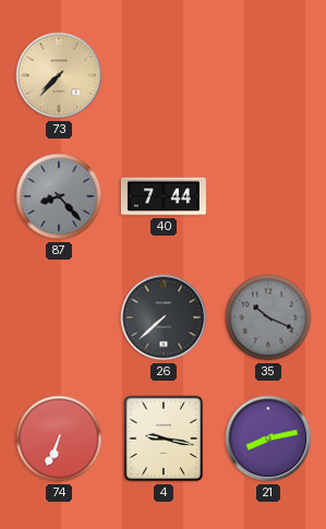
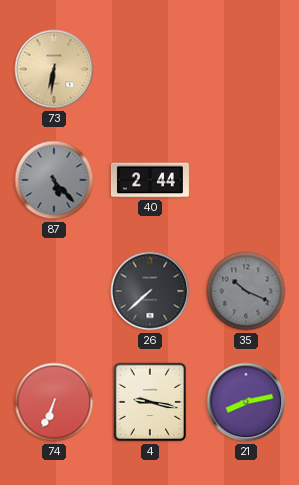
73: 7:37 -> 6:31 (54, 69)
87: 8:23 -> 5:23 (54, 180)
40: 7:44 -> 2:44 (150, 180)
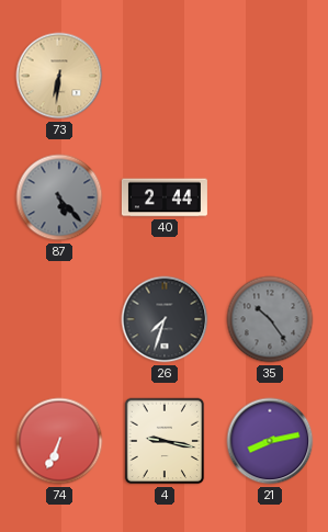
26: 7:38 -> 7:33 (165, 319)
35: 10:19 -> 10:24 (270, 319)
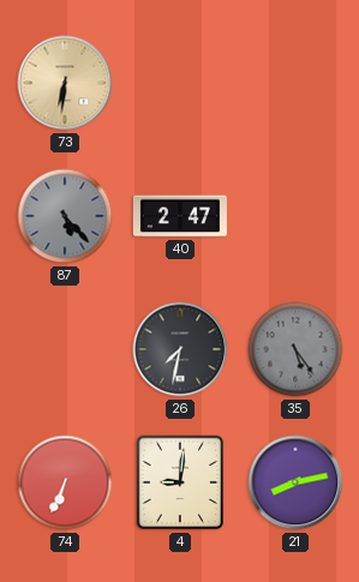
40: 2:44 -> 2:47 (180, 216)
26: 7:33 -> 7:32 (180, 349)
35: 10:24 -> 5:24 (295, 349)
4: 9:17 -> 9:01 (180, 482)
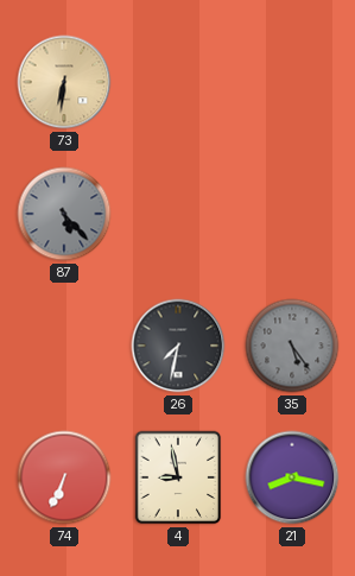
40: 2:47 -> none (180, 216)
4: 9:01 -> 8:58 (178, 477)
21: 8:13 -> 8:17 (292, 477)
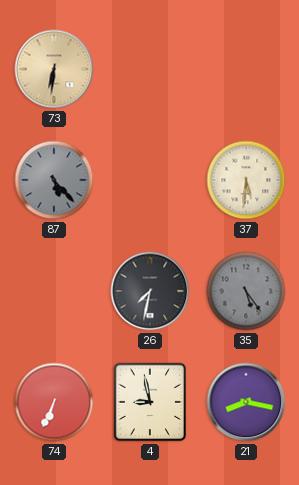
37: none -> 5:31 (246, 180)
